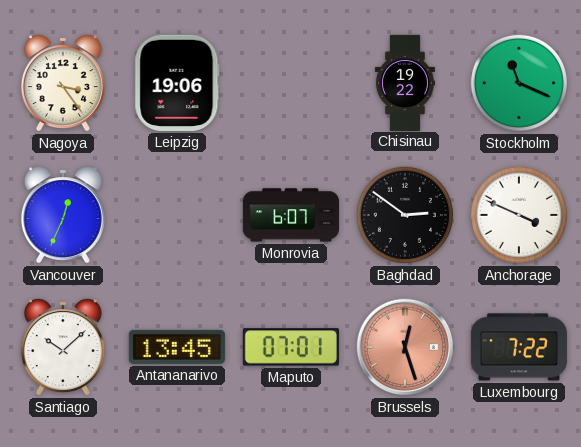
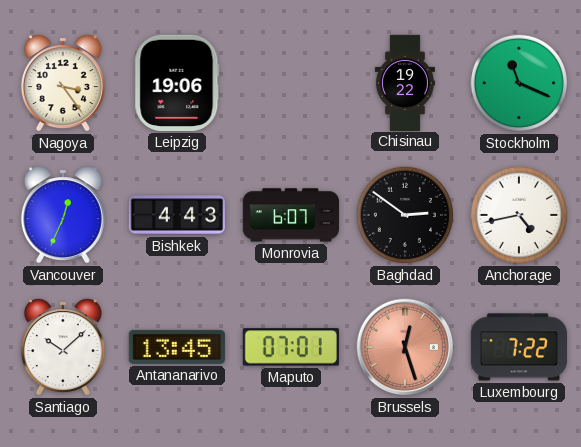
Bishkek: none -> 4:43 (176, 215)
Anchorage: 3:49 -> 4:43 (519, 215)
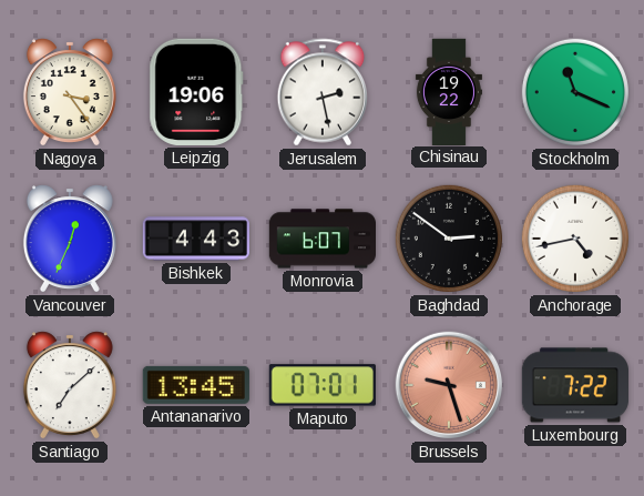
Jerusalem: none -> 2:28 (323, 92)
Santiago: 10:08 -> 7:08 (70, 385)
Brussels: 12:27 -> 9:27 (449, 385)
